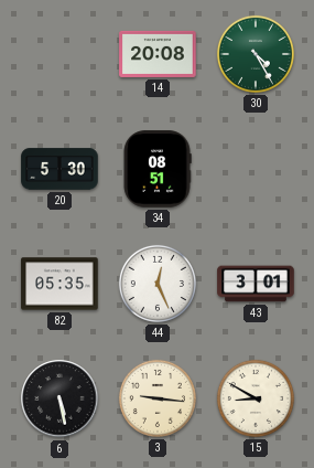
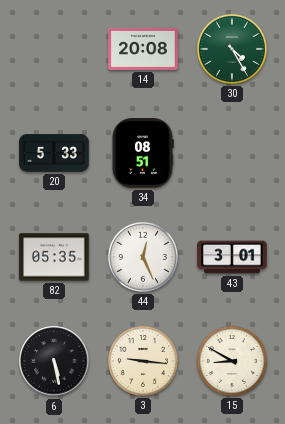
20: 5:30 -> 5:33 (54, 153)
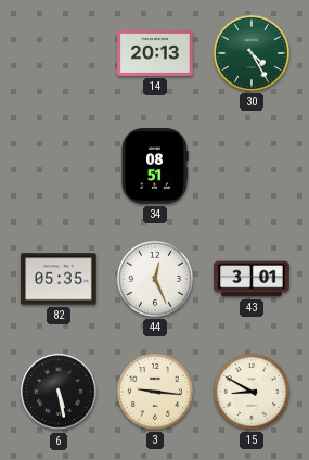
14: 20:08 -> 20:13 (155, 53)
20: 5:33 -> none (54, 153)
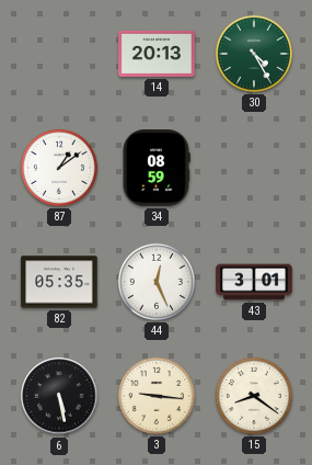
87: none -> 1:09 (59, 168)
34: 08:51 -> 08:59 (157, 168)
15: 8:50 -> 8:21 (254, 396)
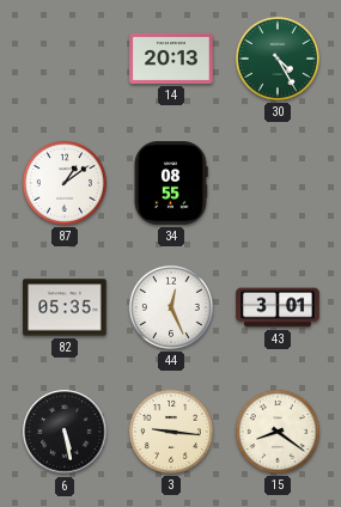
34: 08:59 -> 08:55 (171, 183)
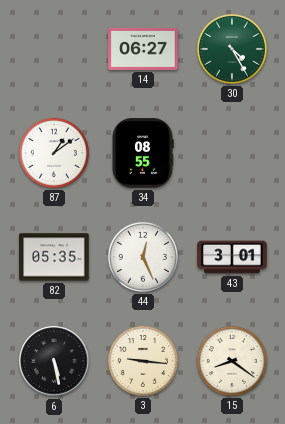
14: 20:13 -> 06:27 (143, 49)
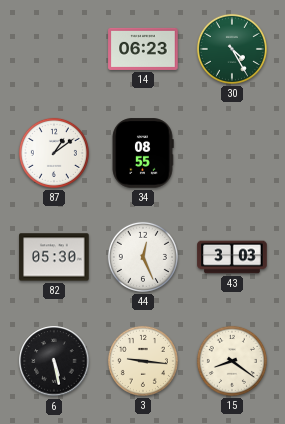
14: 06:27 -> 06:23 (143, 49)
82: 05:35 -> 05:30 (54, 257)
43: 3:01 -> 3:03 (232, 257)
